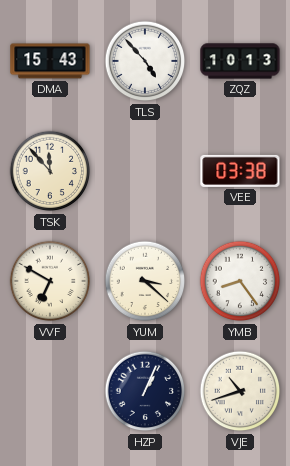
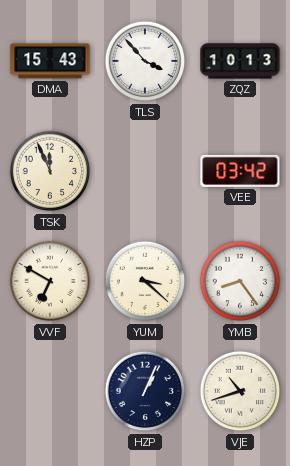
TLS: 4:53 -> 3:53 (145, 61)
TSK: 11:53 -> 11:56 (50, 171)
VEE: 03:38 -> 03:42 (240, 171)
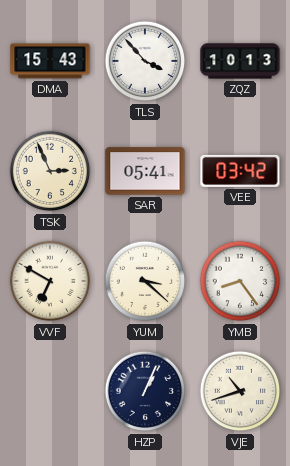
TSK: 11:56 -> 2:56 (50, 171)
SAR: none -> 05:41 (145, 171)
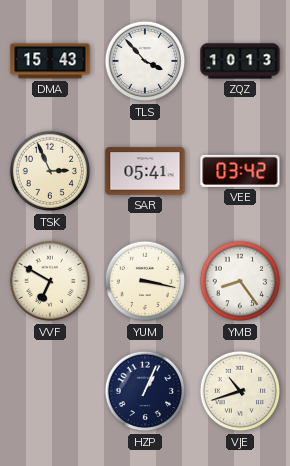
YUM: 3:22 -> 3:17 (145, 281)
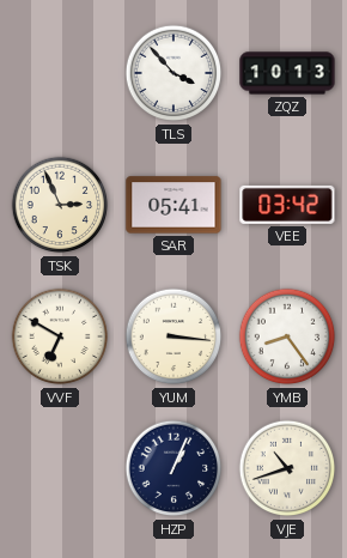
DMA: 15:43 -> none (50, 61)
YUM: 3:17 -> 3:16 (173, 336)
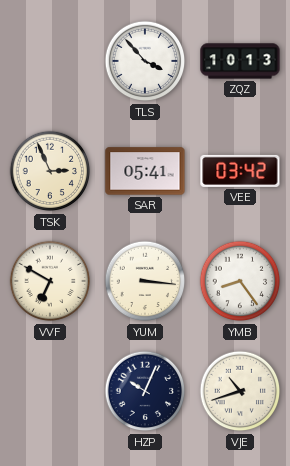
HZP: 1:04 -> 10:04 (145, 391)
